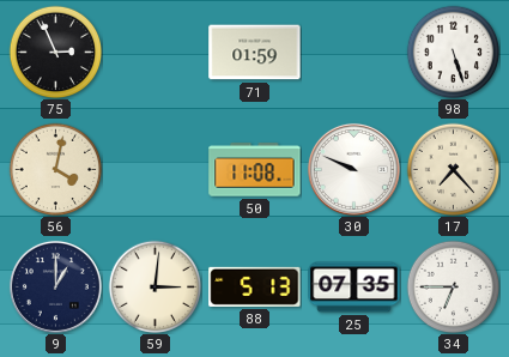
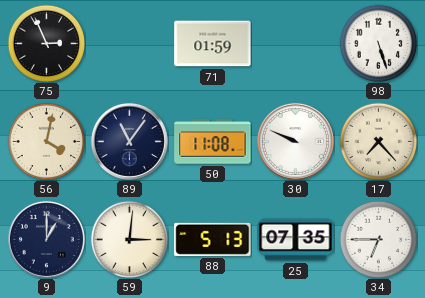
89: none -> 11:06 (129, 141)
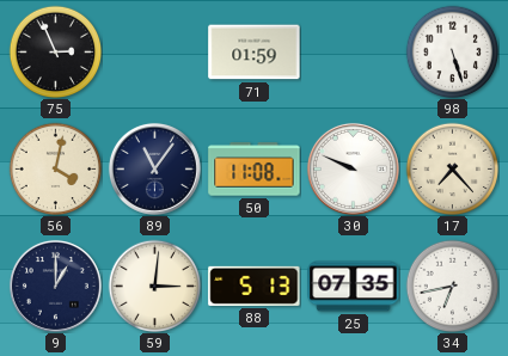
34: 6:45 -> 6:43 (452, 286)
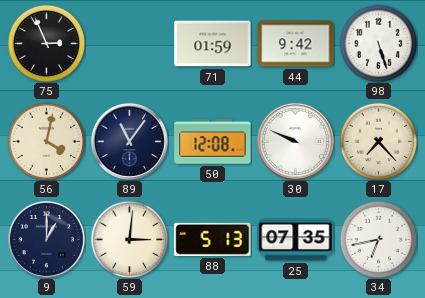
44: none -> 9:42 (296, 44)
50: 11:08 -> 12:08 (213, 142)
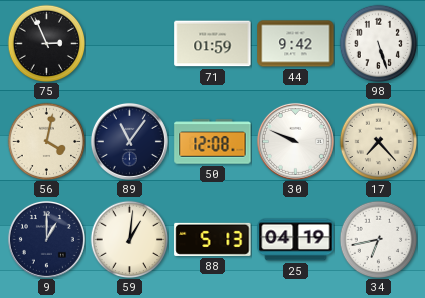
59: 3:01 -> 1:01 (129, 239)
25: 07:35 -> 04:19 (296, 240)
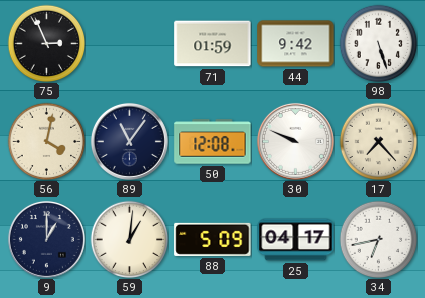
88: 5:13 -> 5:09 (213, 239)
25: 04:19 -> 04:17 (296, 240)
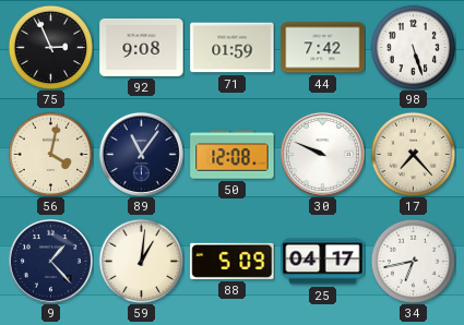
92: none -> 9:08 (142, 47)
44: 9:42 -> 7:42 (323, 48)
9: 1:00 -> 1:23 (50, 261)
